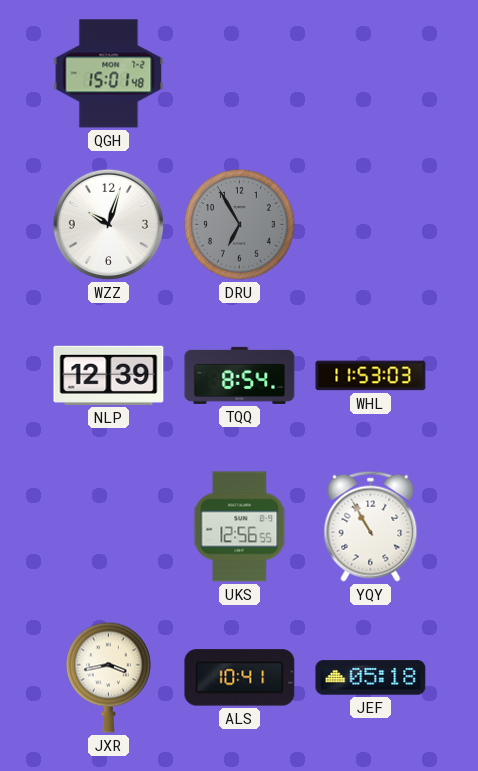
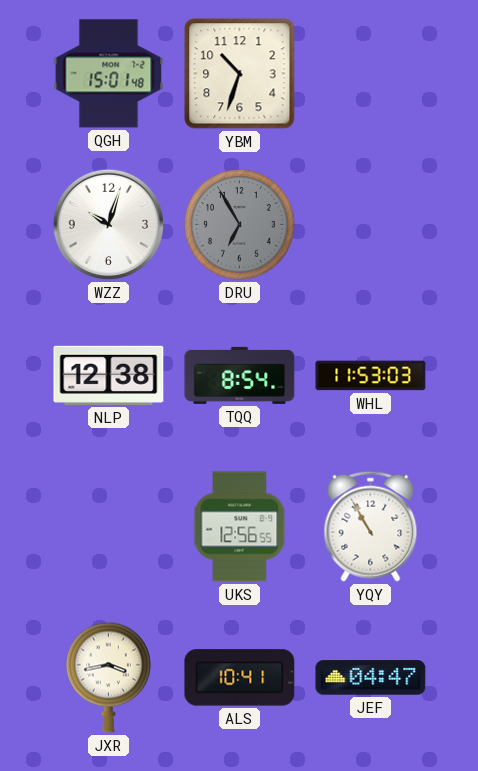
YBM: none -> 10:33 (240, 74)
NLP: 12:39 -> 12:38 (109, 375)
JEF: 05:18 -> 04:47 (371, 678)
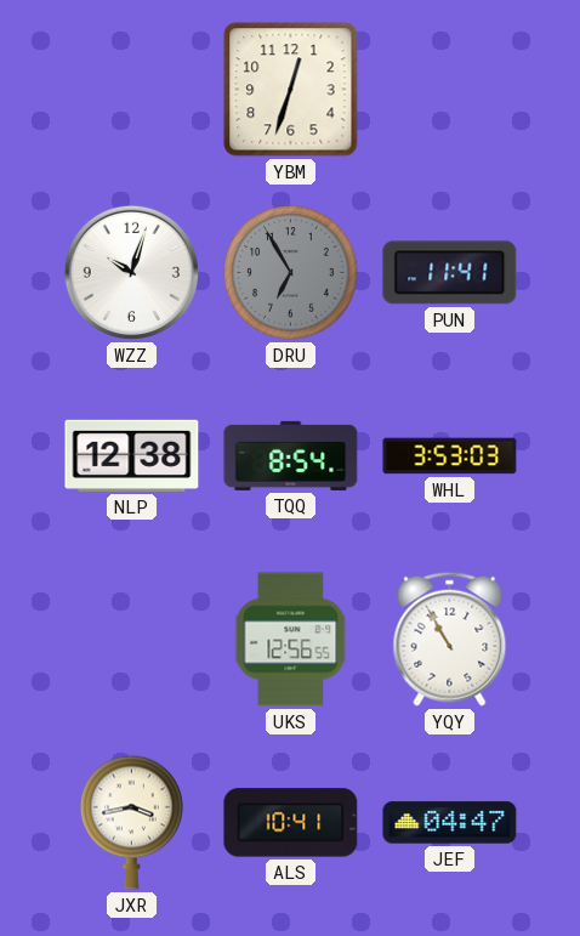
QGH: 15:01 -> none (109, 74)
YBM: 10:33 -> 12:33 (291, 90)
PUN: none -> 11:41 (450, 273)
WHL: 11:53 -> 3:53 (450, 456)
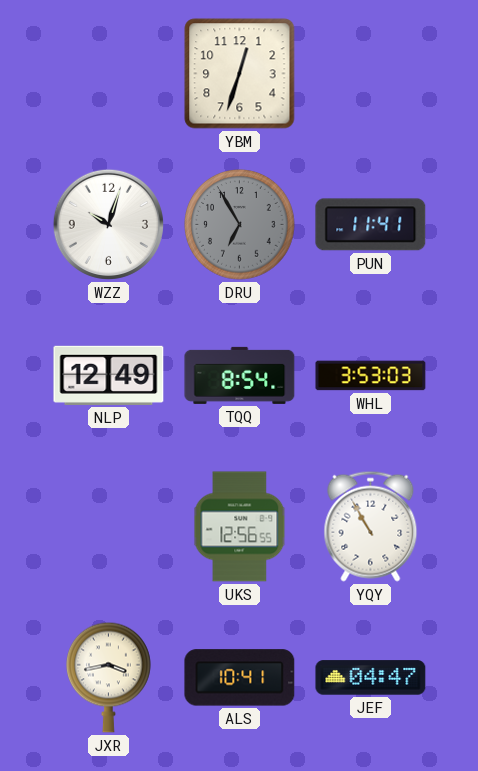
NLP: 12:38 -> 12:49 (109, 375)
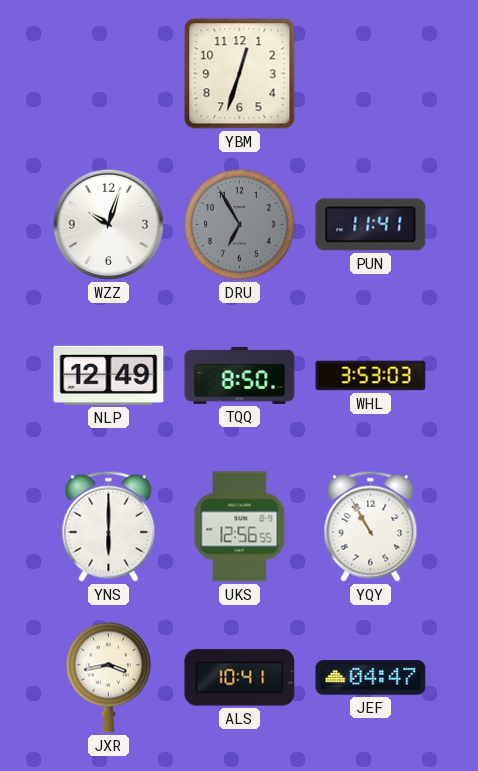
TQQ: 8:54 -> 8:50 (240, 375)
YNS: none -> 6:00 (109, 526)
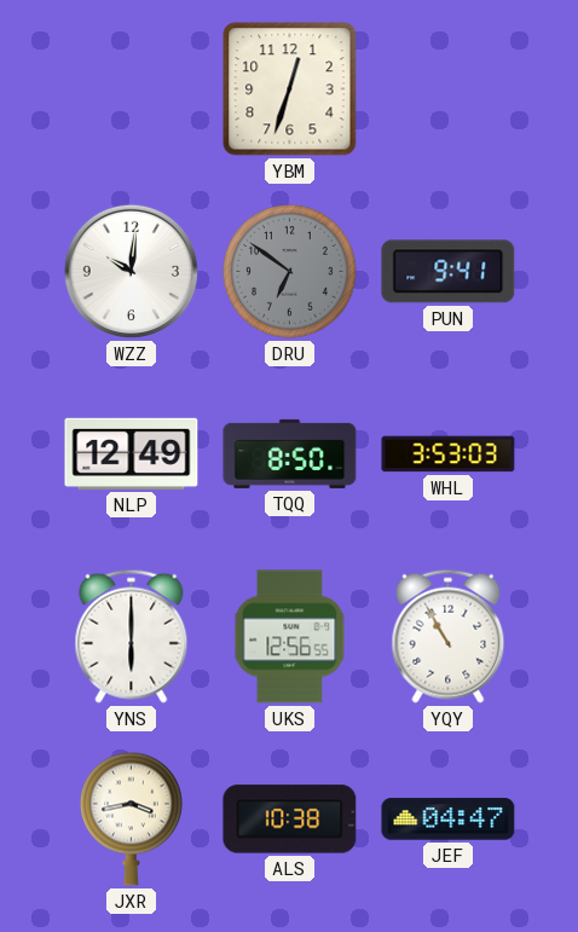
WZZ: 10:03 -> 10:01 (131, 271)
DRU: 6:55 -> 6:51 (290, 272)
PUN: 11:41 -> 9:41 (449, 272)
ALS: 10:41 -> 10:38 (290, 820)
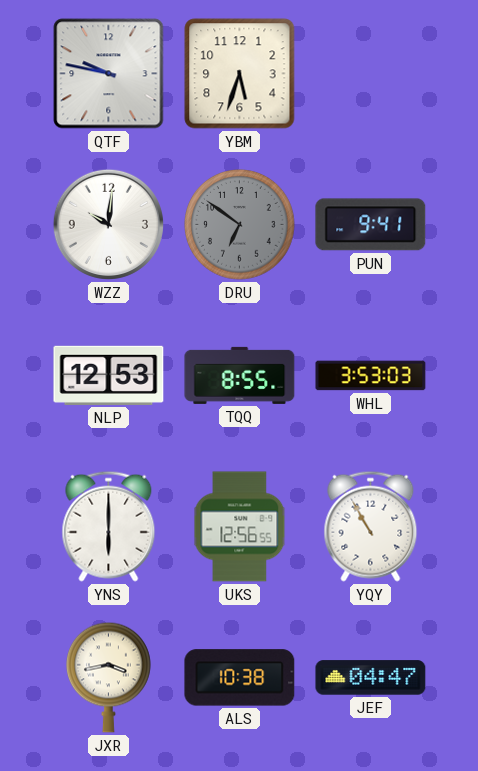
QTF: none -> 9:47 (109, 74)
YBM: 12:33 -> 5:33 (240, 74)
NLP: 12:49 -> 12:53 (109, 375)
TQQ: 8:50 -> 8:55 (240, 375)
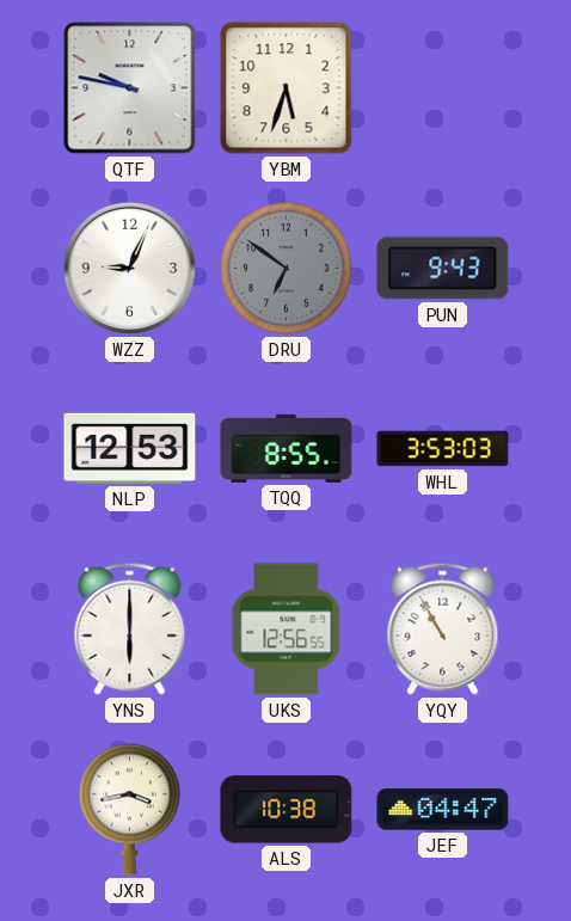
WZZ: 10:01 -> 9:04 (129, 268)
PUN: 9:41 -> 9:43 (443, 269)
